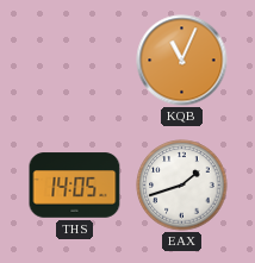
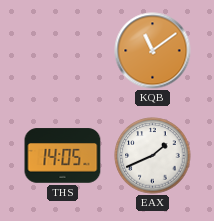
KQB: 11:04 -> 11:09 (153, 51)
EAX: 1:42 -> 1:41 (153, 156)
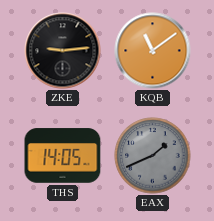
ZKE: none -> 9:14 (63, 51)
EAX dial: white -> grey (153, 156)
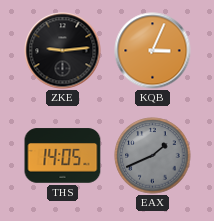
KQB: 11:09 -> 3:04 (153, 51)
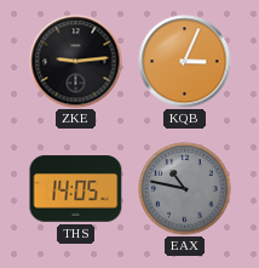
EAX: 1:41 -> 10:47 (185, 189)
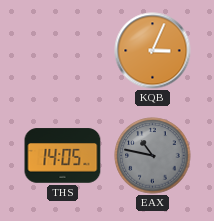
ZKE: 9:14 -> none (76, 62)
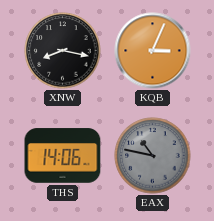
XNW: none -> 8:17 (63, 51)
THS: 14:05 -> 14:06 (63, 156)
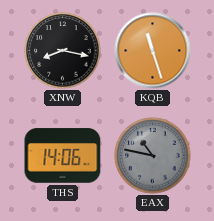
KQB: 3:04 -> 11:27 (153, 51)
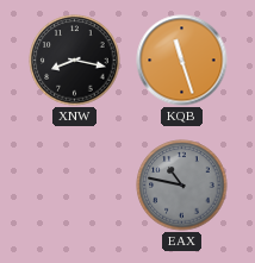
THS: 14:06 -> none (63, 156)
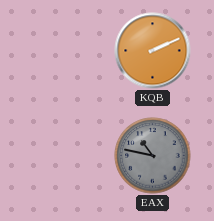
XNW: 8:17 -> none (75, 61)
KQB: 11:27 -> 2:11 (153, 51)
